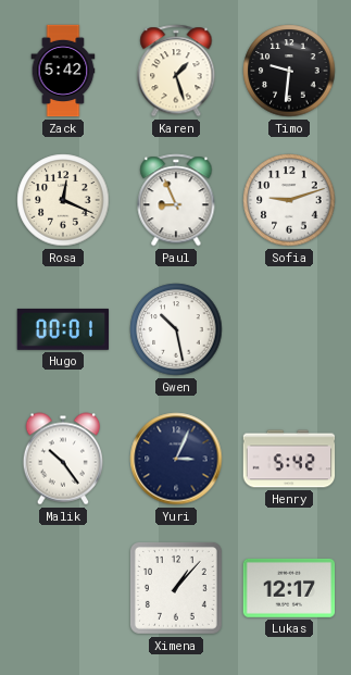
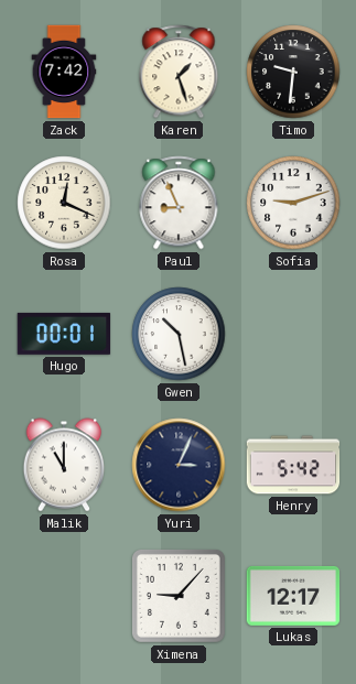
Zack: 5:42 -> 7:42 (64, 72)
Malik: 10:24 -> 11:00 (64, 465)
Ximena: 1:07 -> 9:07 (179, 596)
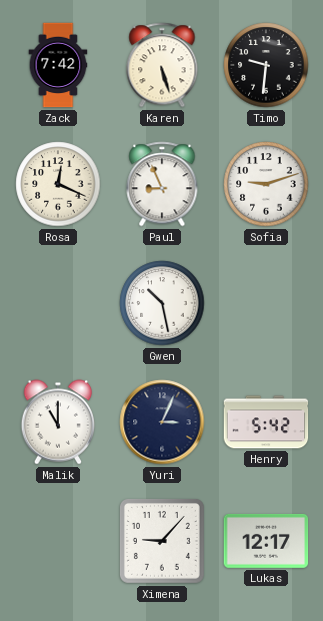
Karen: 1:27 -> 5:27 (162, 65)
Hugo: 00:01 -> none (64, 334)
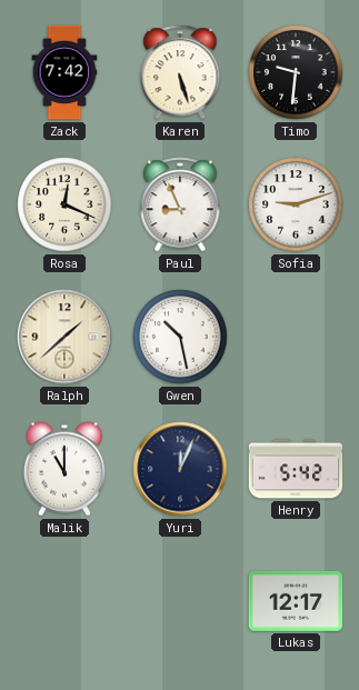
Ralph: none -> 1:38 (64, 337)
Yuri: 3:04 -> 12:04 (180, 469)
Ximena: 9:07 -> none (162, 541)
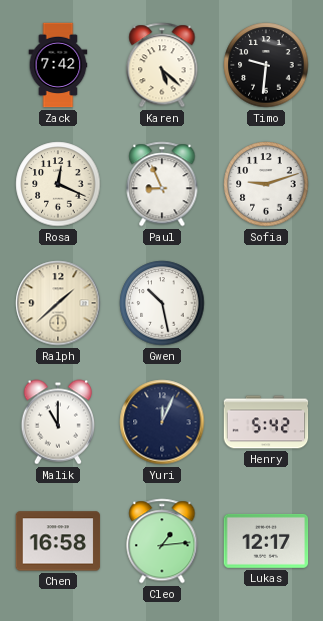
Karen: 5:27 -> 5:22 (162, 65)
Chen: none -> 16:58 (58, 541)
Cleo: none -> 1:14 (162, 541)
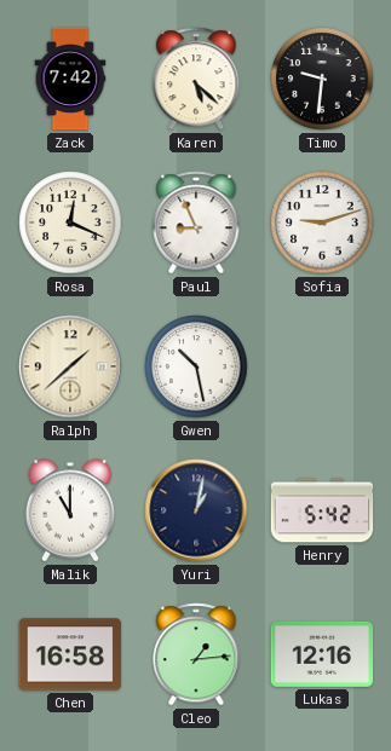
Yuri: 12:04 -> 1:02 (196, 510)
Lukas: 12:17 -> 12:16 (322, 654)
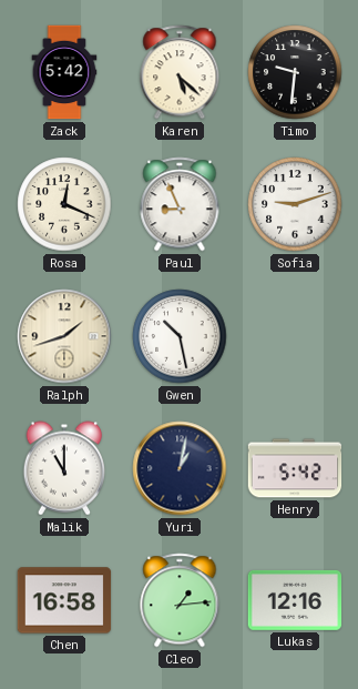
Zack: 7:42 -> 5:42 (64, 72)
Ralph: 1:38 -> 1:42 (64, 336)
